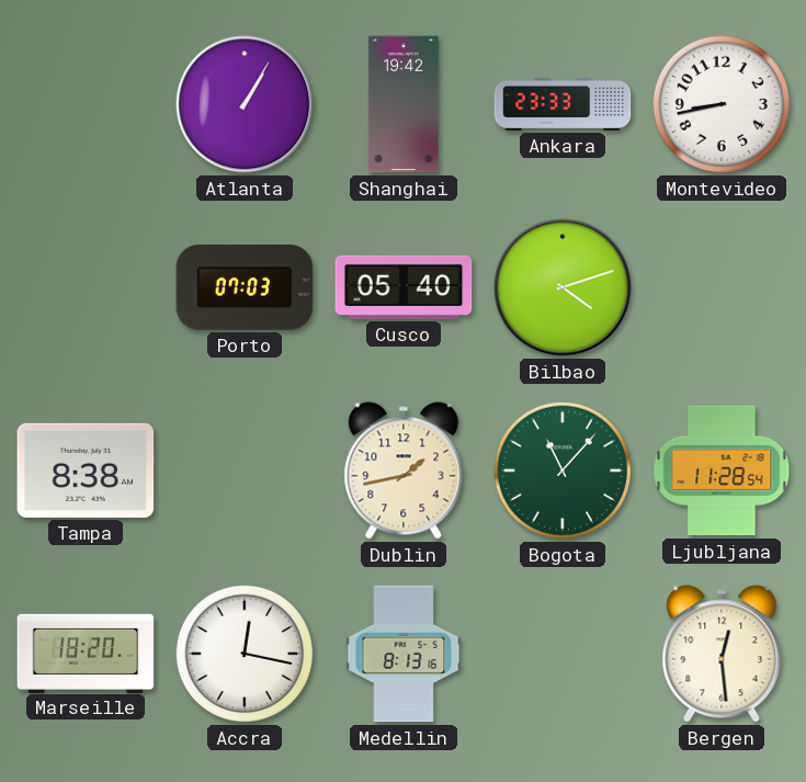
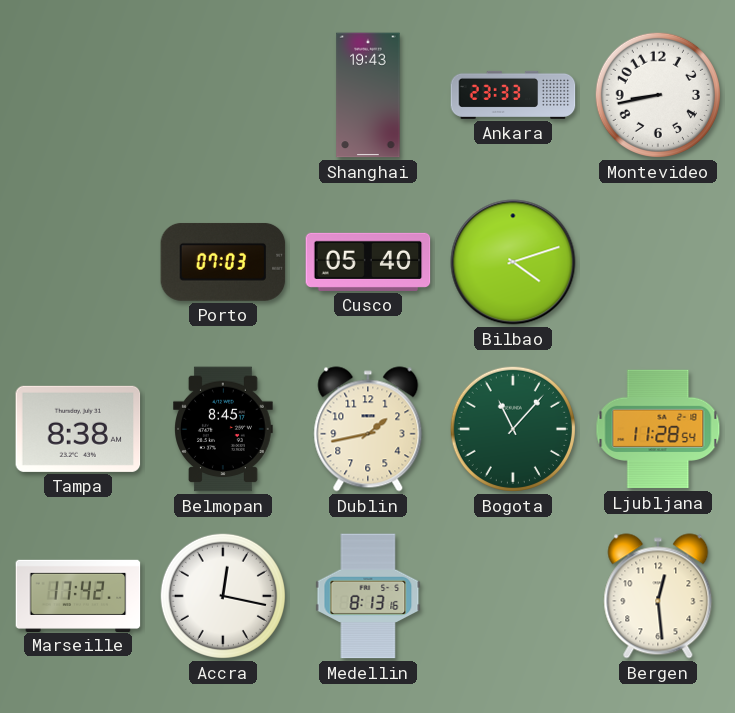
Atlanta: 1:05 -> none (245, 104)
Shanghai: 19:42 -> 19:43 (368, 95)
Belmopan: none -> 8:45 (224, 429)
Marseille: 18:20 -> 17:42 (78, 595)
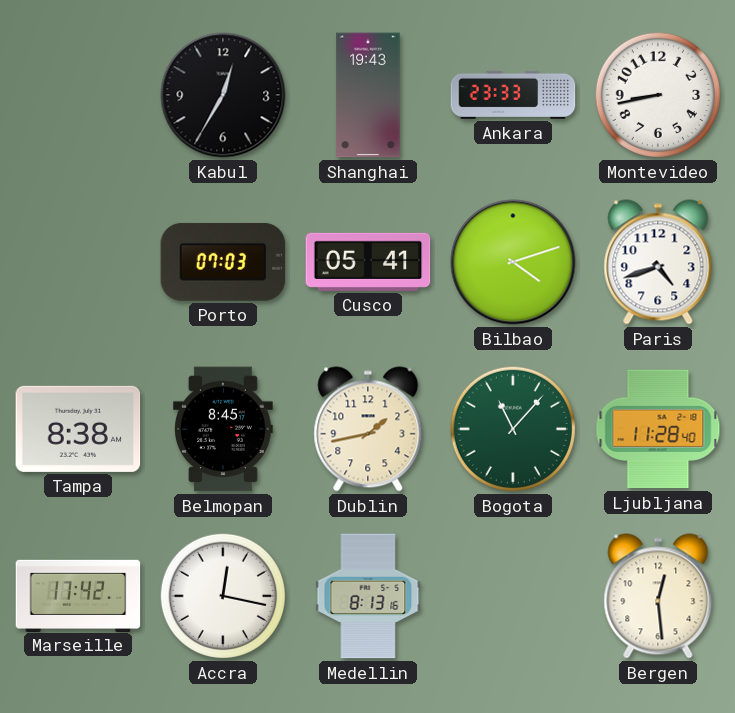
Kabul: none -> 12:35 (223, 95)
Cusco: 05:40 -> 05:41 (368, 262)
Paris: none -> 4:42 (658, 262)
Ljubljana: 11:28:54 -> 11:28:40 (658, 429)
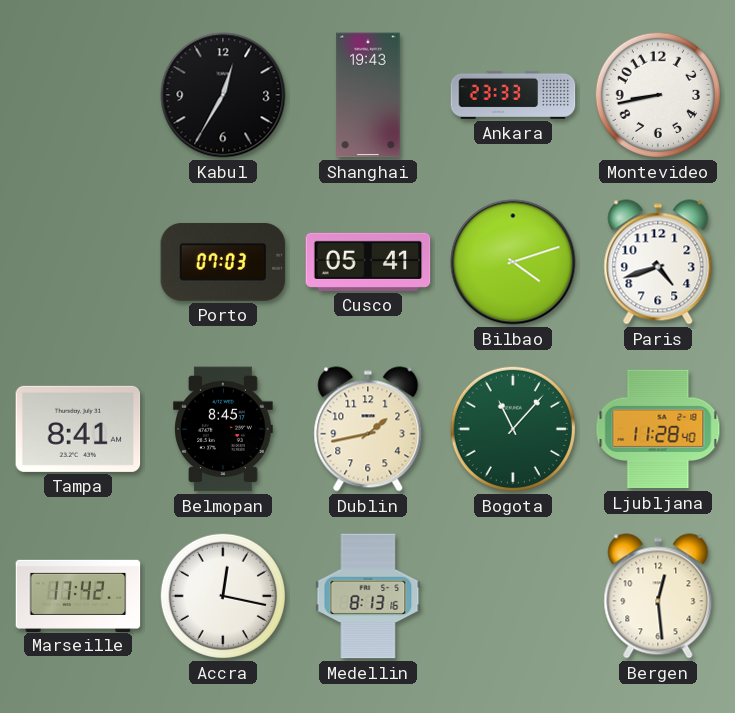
Tampa: 8:38 -> 8:41 (78, 429)
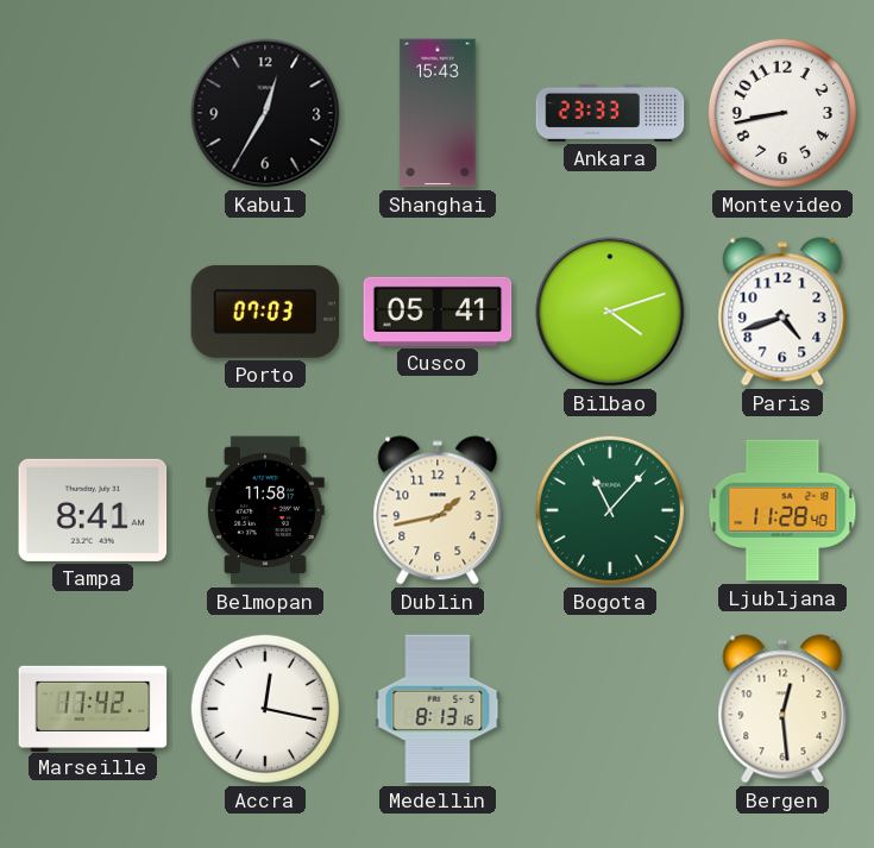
Shanghai: 19:43 -> 15:43 (438, 113)
Belmopan: 8:45 -> 11:58 (266, 510)
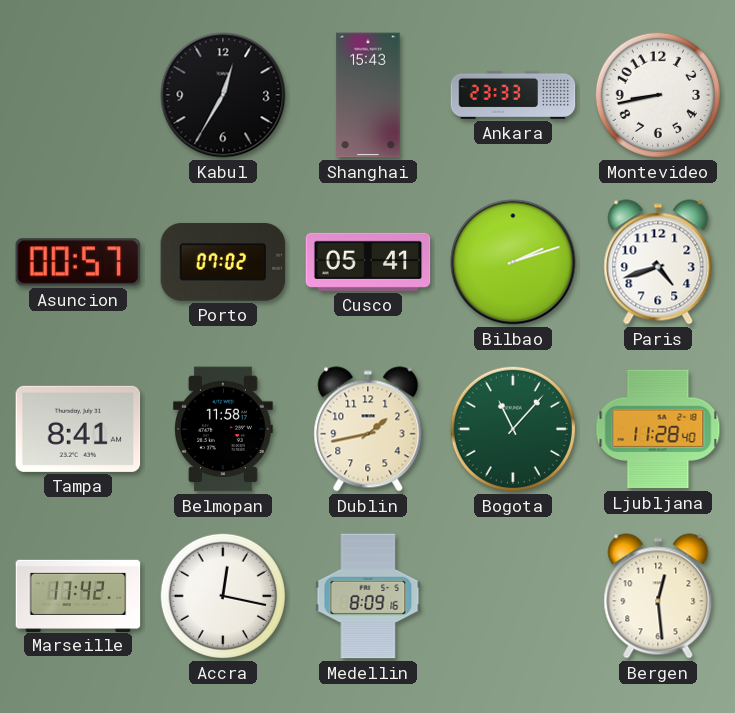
Asuncion: none -> 00:57 (78, 262)
Porto: 07:03 -> 07:02 (223, 262)
Bilbao: 4:12 -> 2:12 (513, 262)
Medellin: 8:13 -> 8:09 (368, 596)
